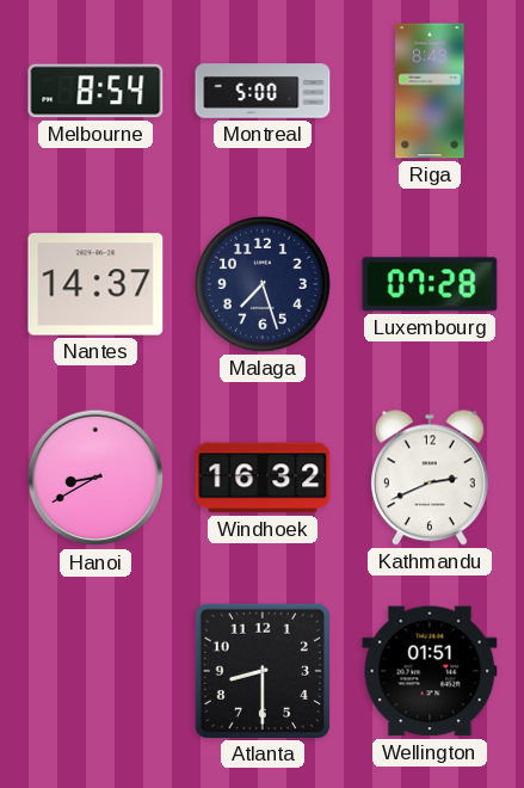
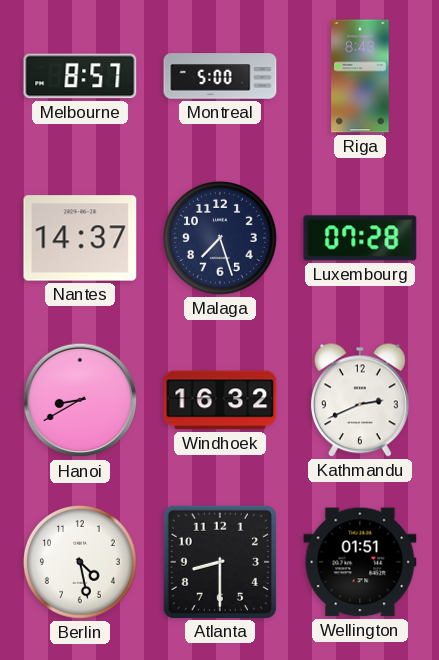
Melbourne: 8:54 -> 8:57 (80, 76)
Berlin: none -> 4:28 (80, 562)
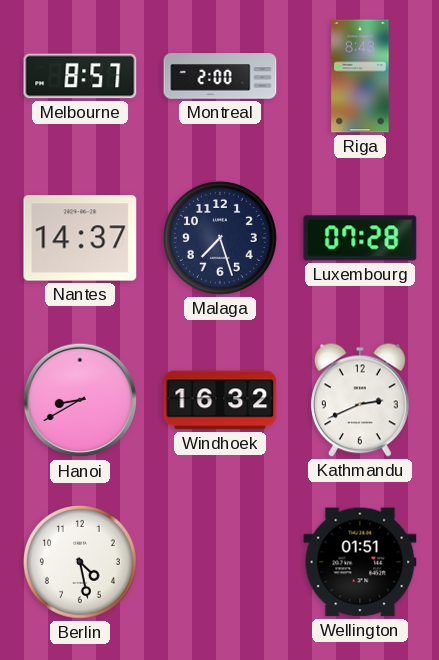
Montreal: 5:00 -> 2:00 (220, 76)
Atlanta: 8:30 -> none (219, 561)
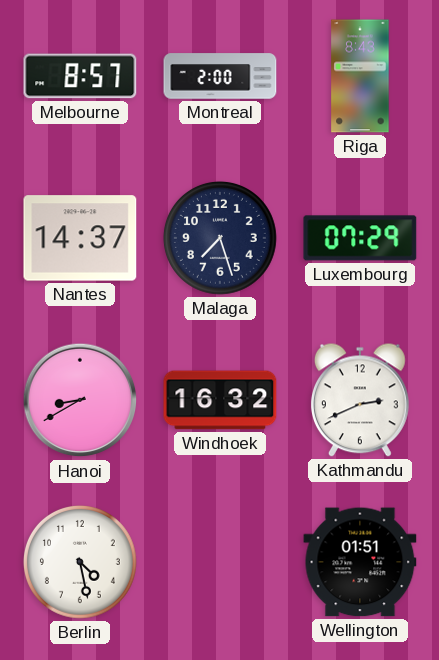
Luxembourg: 07:28 -> 07:29 (360, 238)
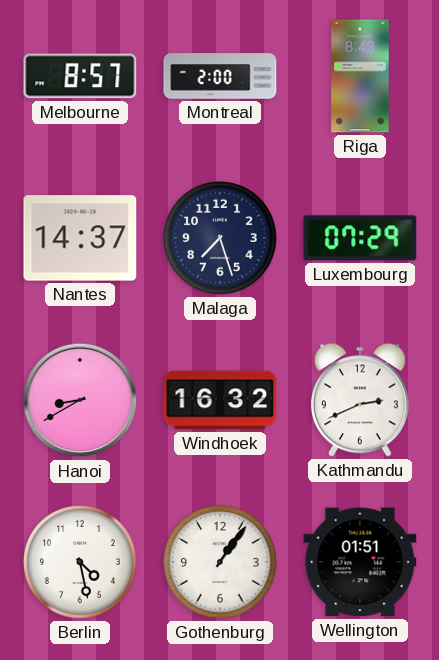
Gothenburg: none -> 1:06 (220, 562)
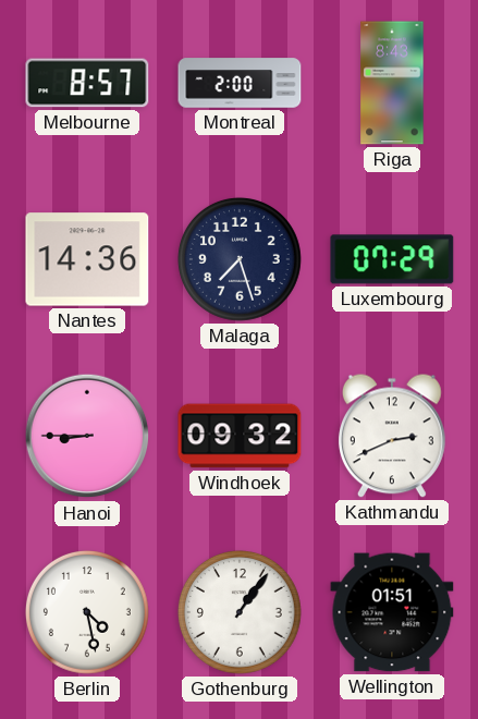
Nantes: 14:37 -> 14:36 (87, 259)
Hanoi: 8:40 -> 8:45 (87, 436)
Windhoek: 16:32 -> 09:32 (240, 436)
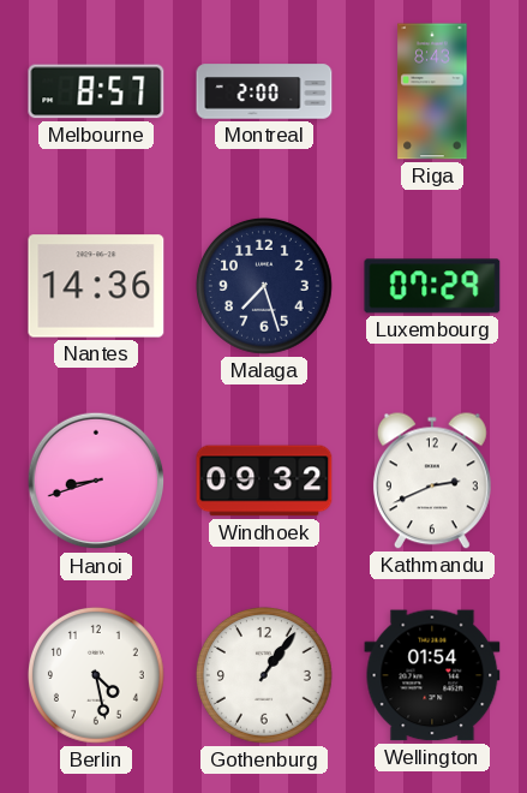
Hanoi: 8:45 -> 8:42 (96, 481)
Wellington: 01:51 -> 01:54 (432, 675)
